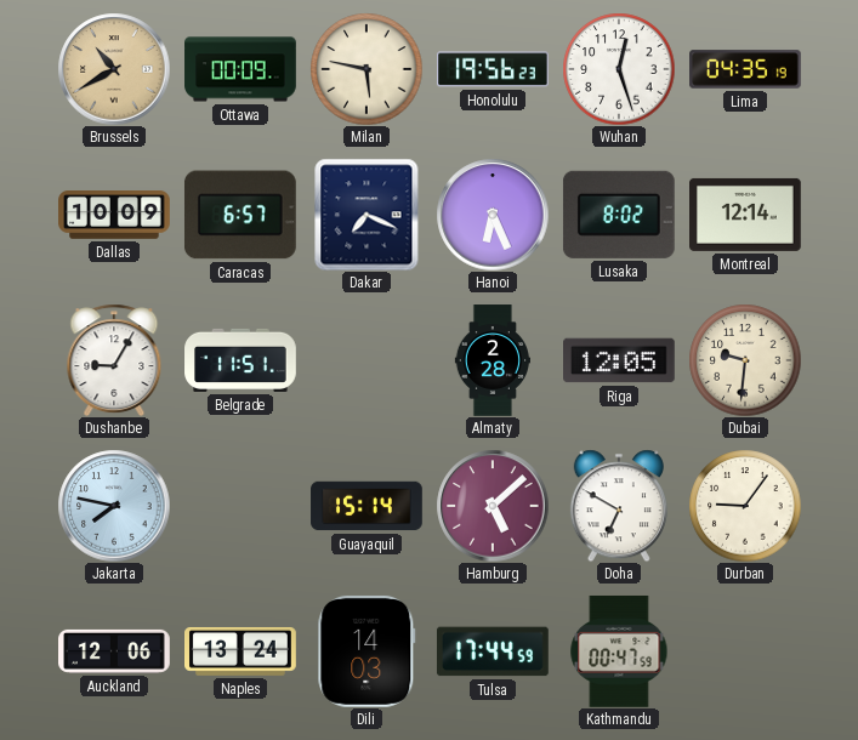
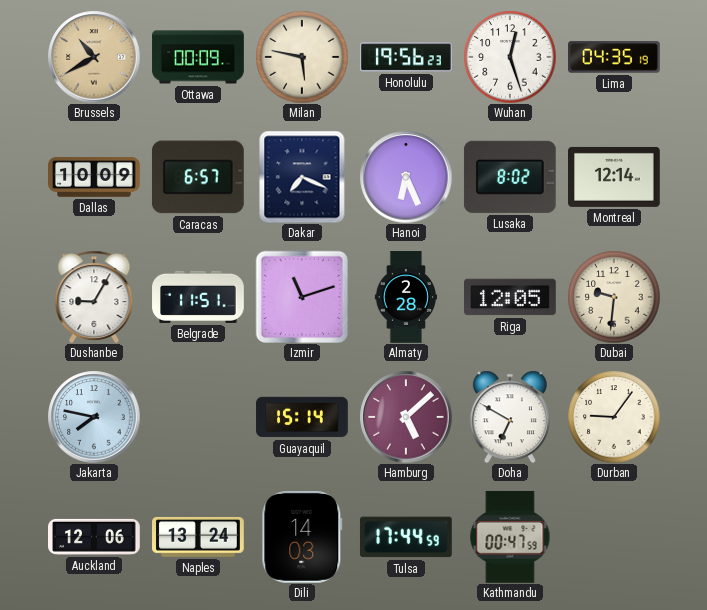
Izmir: none -> 11:12 (301, 296)
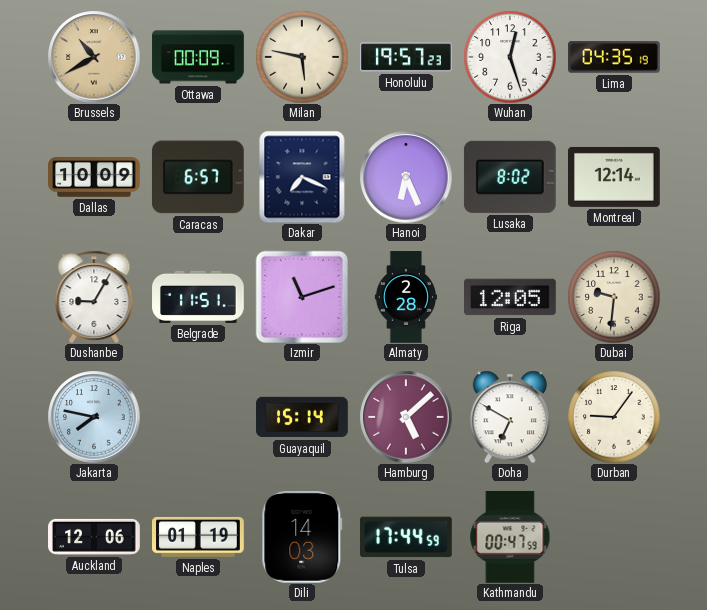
Honolulu: 19:56 -> 19:57 (407, 57)
Naples: 13:24 -> 01:19 (199, 537)
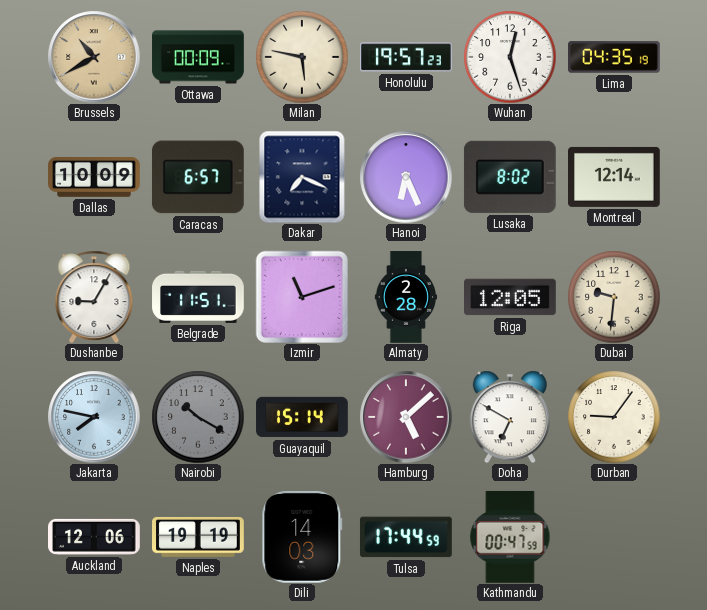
Nairobi: none -> 10:20 (198, 417)
Naples: 01:19 -> 19:19 (199, 537)
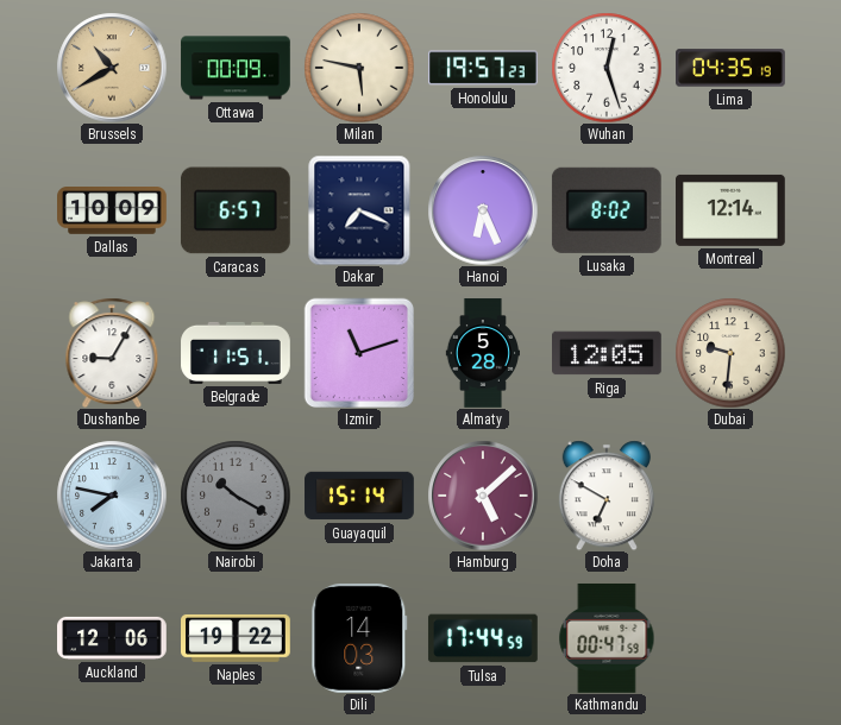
Almaty: 2:28 -> 5:28 (483, 353)
Durban: 9:06 -> none (614, 417)
Naples: 19:19 -> 19:22 (237, 638)
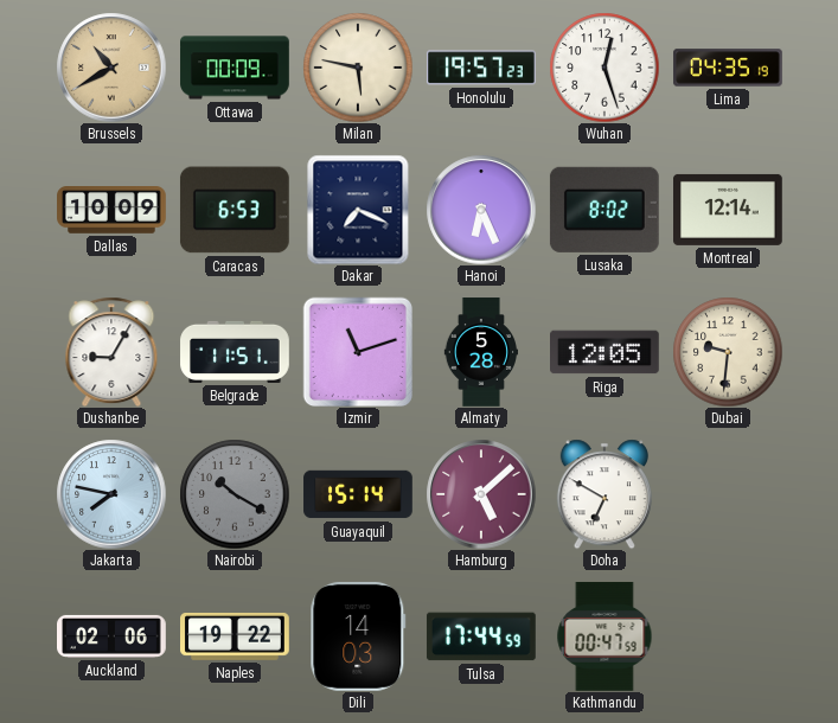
Caracas: 6:57 -> 6:53 (235, 210)
Auckland: 12:06 -> 02:06 (113, 636)
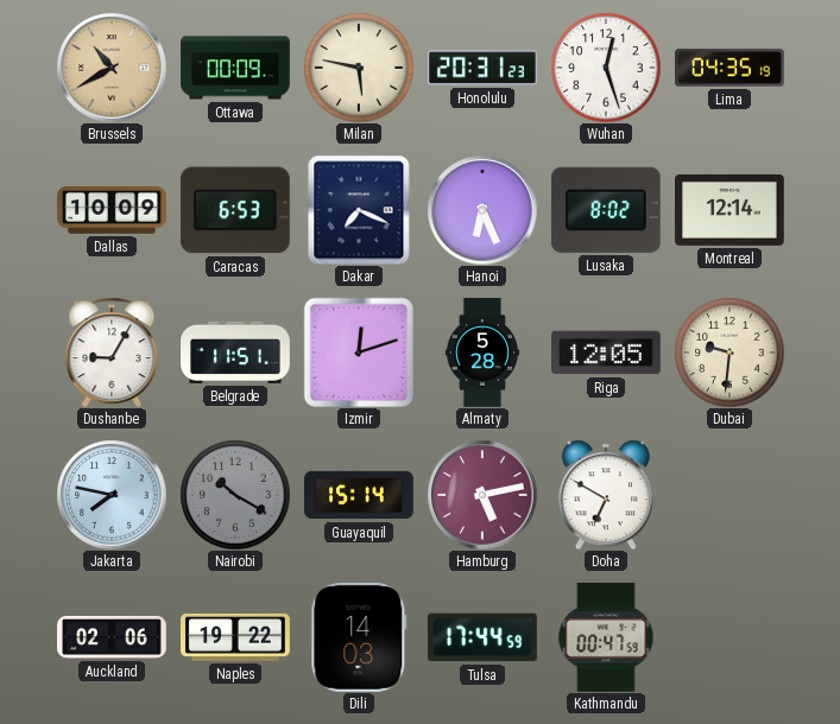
Honolulu: 19:57 -> 20:31 (484, 68)
Izmir: 11:12 -> 12:12 (358, 351)
Hamburg: 5:08 -> 5:13 (482, 495)
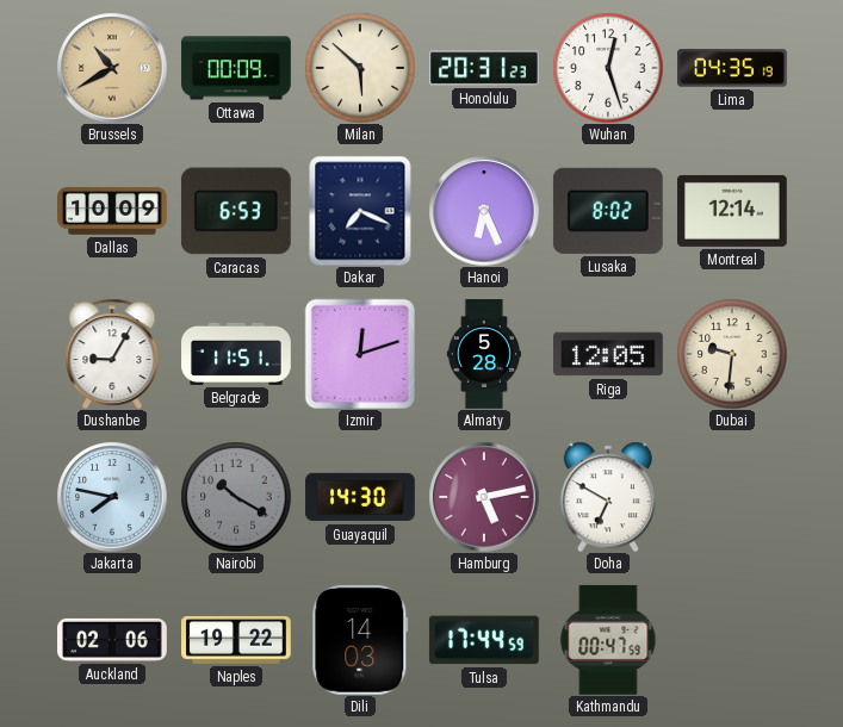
Milan: 5:47 -> 5:52 (360, 68)
Guayaquil: 15:14 -> 14:30 (360, 497)
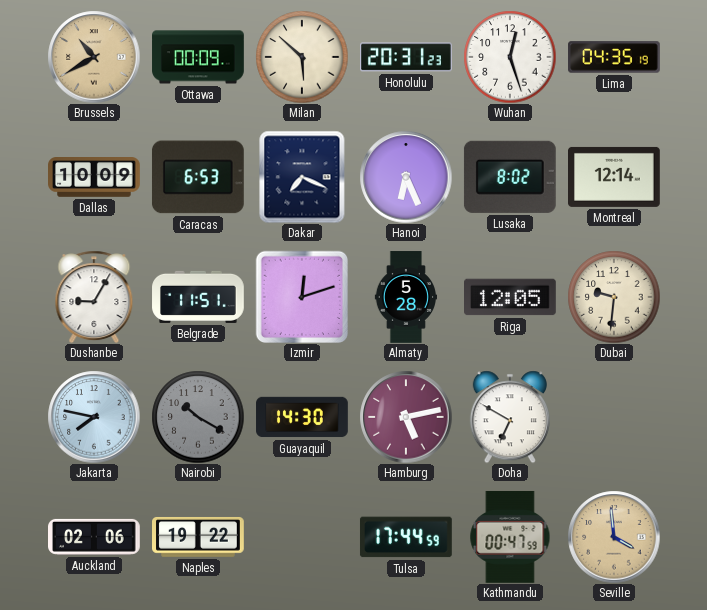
Dili: 14:03 -> none (360, 640)
Seville: none -> 3:59 (614, 537)
